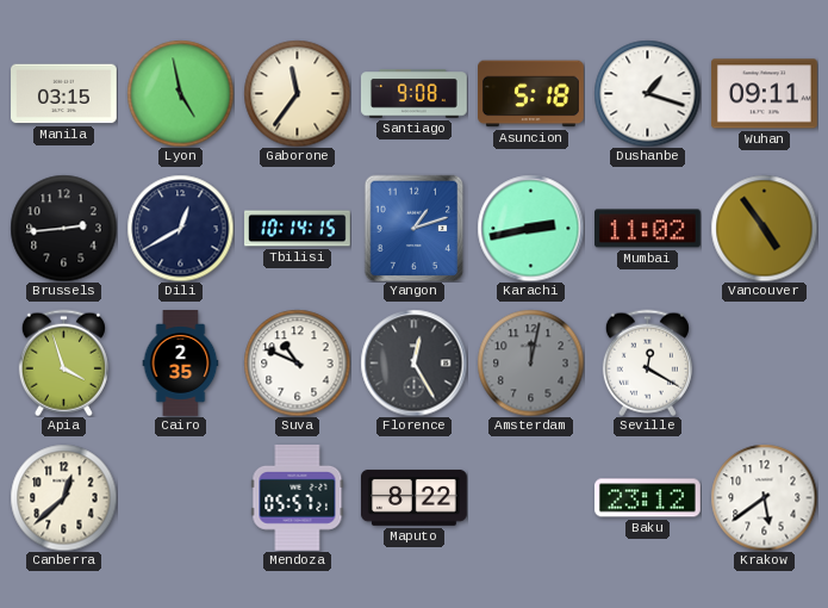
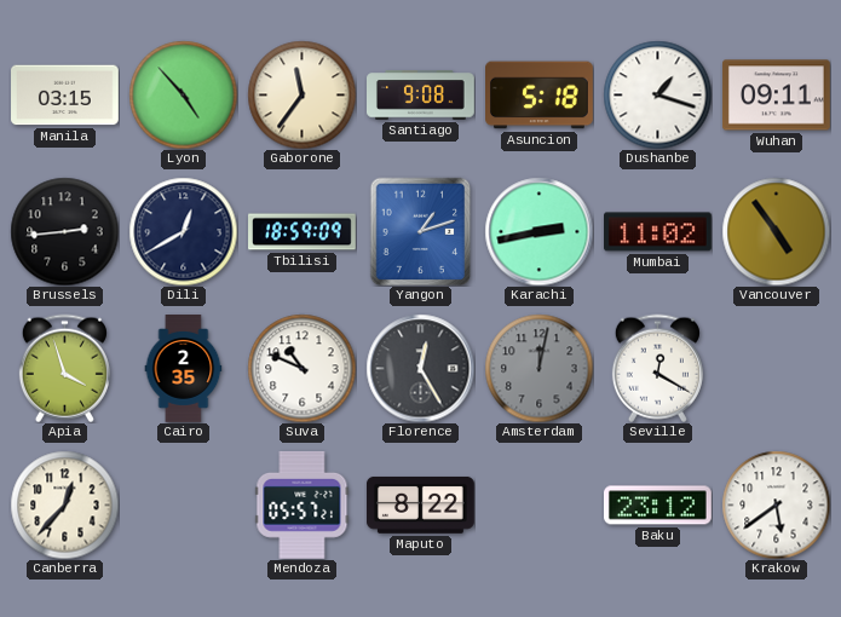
Lyon: 4:58 -> 4:53 (183, 94)
Tbilisi: 10:14 -> 18:59 (303, 232)
Canberra: 12:38 -> 12:37 (64, 504)
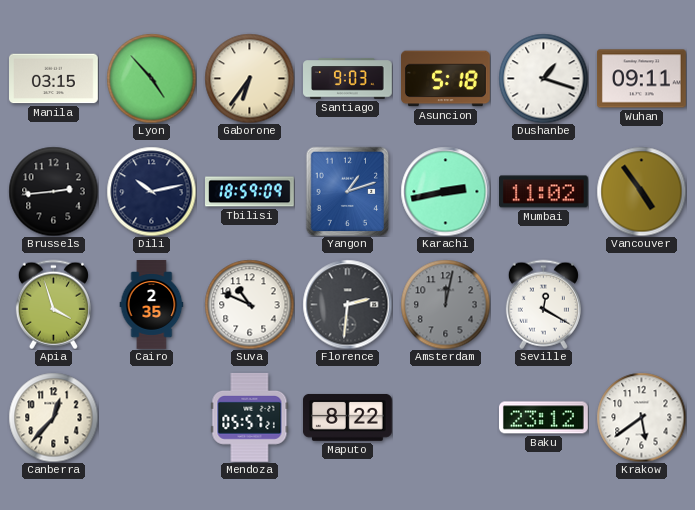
Gaborone: 11:36 -> 6:36 (249, 78)
Santiago: 9:08 -> 9:03 (348, 79)
Dili: 12:40 -> 10:13 (151, 191)
Florence: 12:25 -> 2:31 (347, 304)
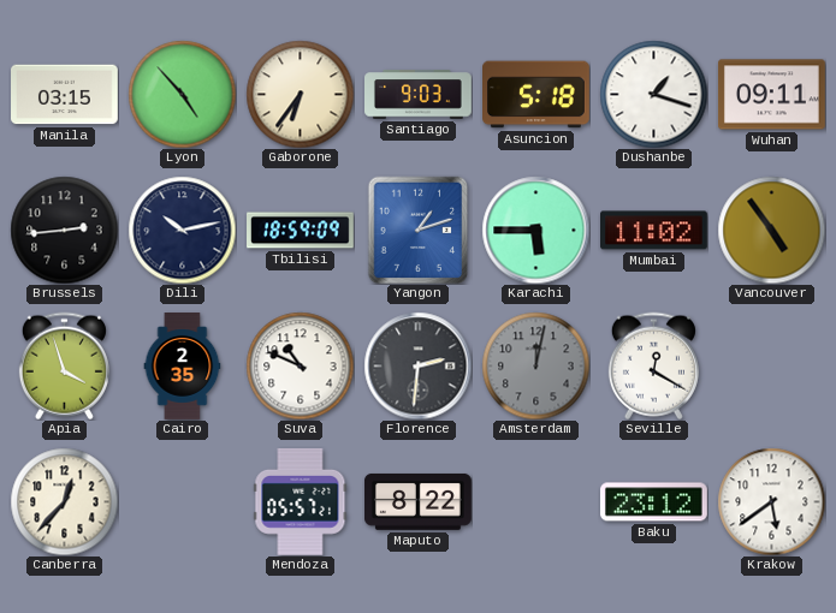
Karachi: 2:43 -> 5:45 (535, 230)
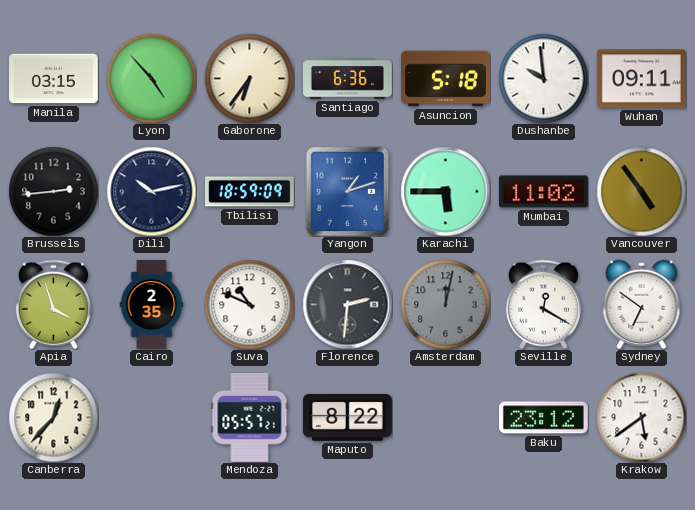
Santiago: 9:03 -> 6:36 (348, 79)
Dushanbe: 1:18 -> 9:59 (543, 78)
Sydney: none -> 6:51 (642, 304)
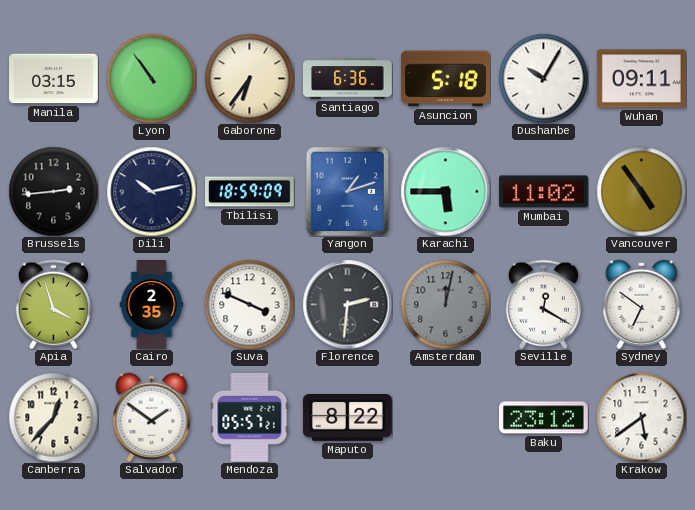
Lyon: 4:53 -> 10:54 (151, 78)
Dushanbe: 9:59 -> 10:05 (543, 78)
Suva: 10:49 -> 3:49 (249, 304)
Salvador: none -> 1:51 (152, 417)
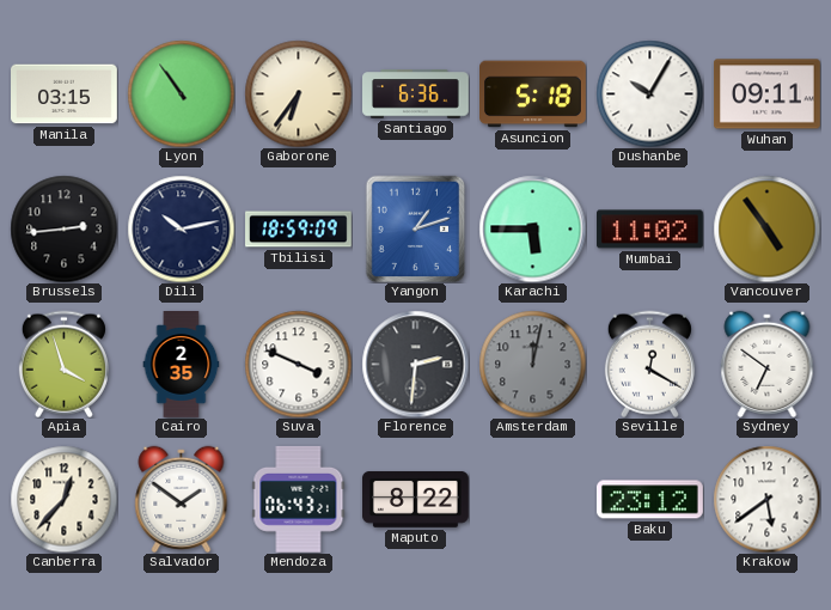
Mendoza: 05:57 -> 06:43 (299, 499)
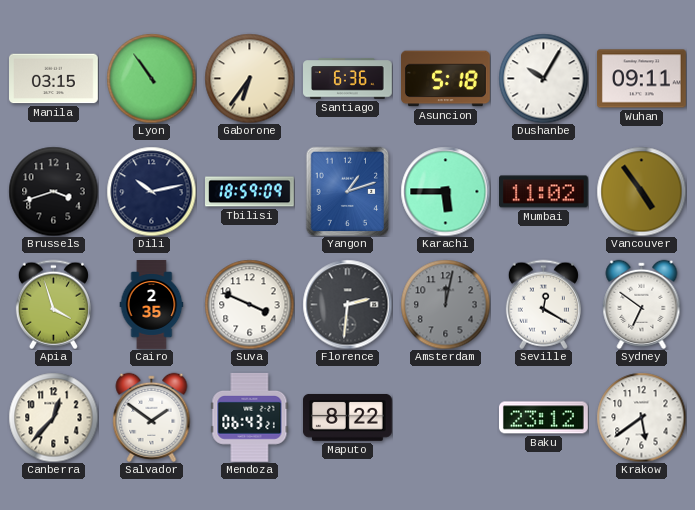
Brussels: 2:44 -> 3:42 (53, 191)
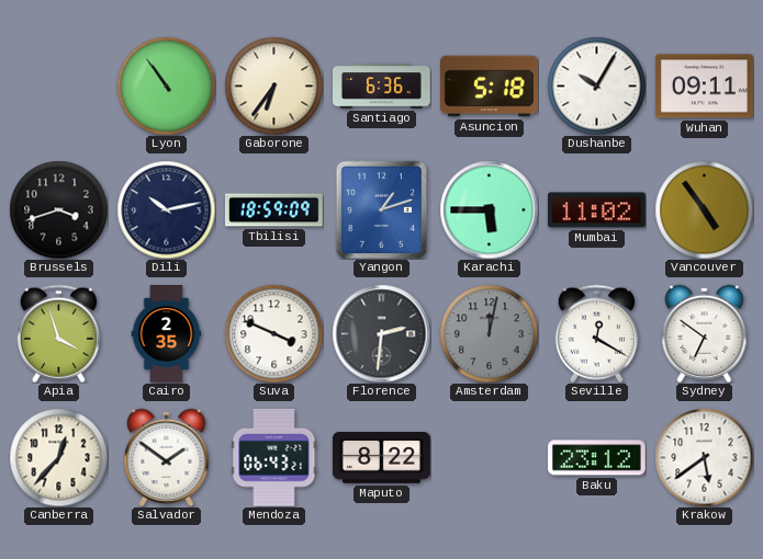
Manila: 03:15 -> none (54, 79)
